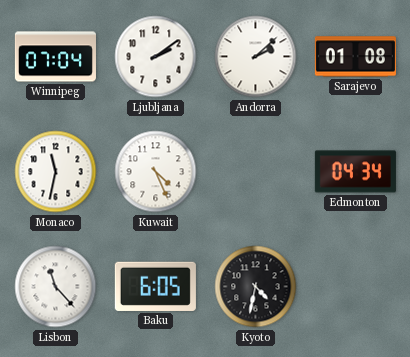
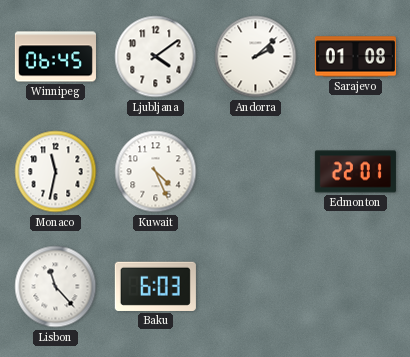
Winnipeg: 07:04 -> 06:45 (55, 57)
Ljubljana: 2:09 -> 4:09 (156, 57)
Edmonton: 04:34 -> 22:01 (355, 172)
Baku: 6:05 -> 6:03 (155, 286)
Kyoto: 4:32 -> none (256, 287)
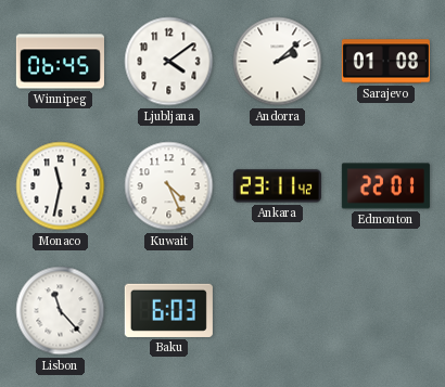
Ankara: none -> 23:11 (277, 186)
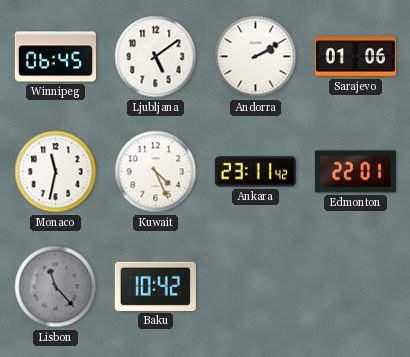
Ljubljana: 4:09 -> 5:09 (156, 57)
Andorra: 2:08 -> 2:10 (256, 57)
Sarajevo: 01:08 -> 01:06 (355, 57)
Lisbon dial: white -> grey (56, 287)
Baku: 6:03 -> 10:42 (155, 286)
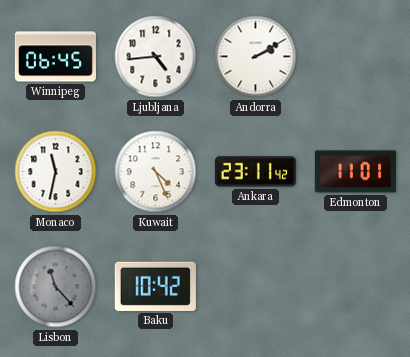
Ljubljana: 5:09 -> 4:44 (156, 57)
Sarajevo: 01:06 -> none (355, 57)
Edmonton: 22:01 -> 11:01 (355, 172)
